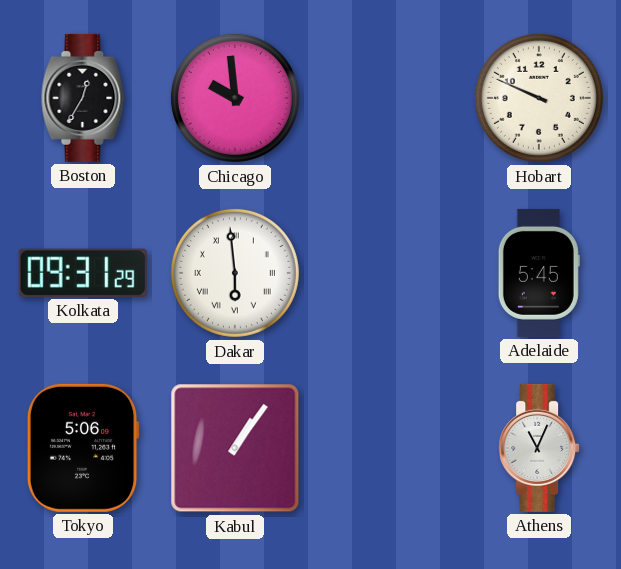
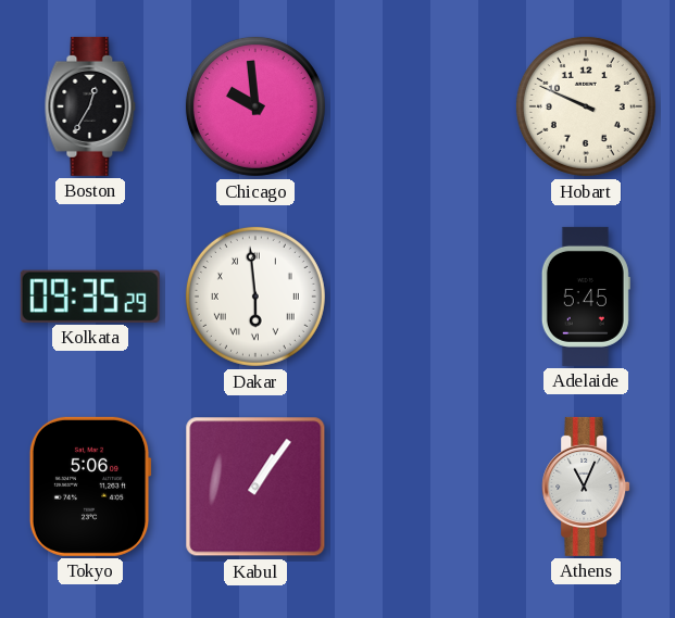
Kolkata: 09:31 -> 09:35 (90, 297)
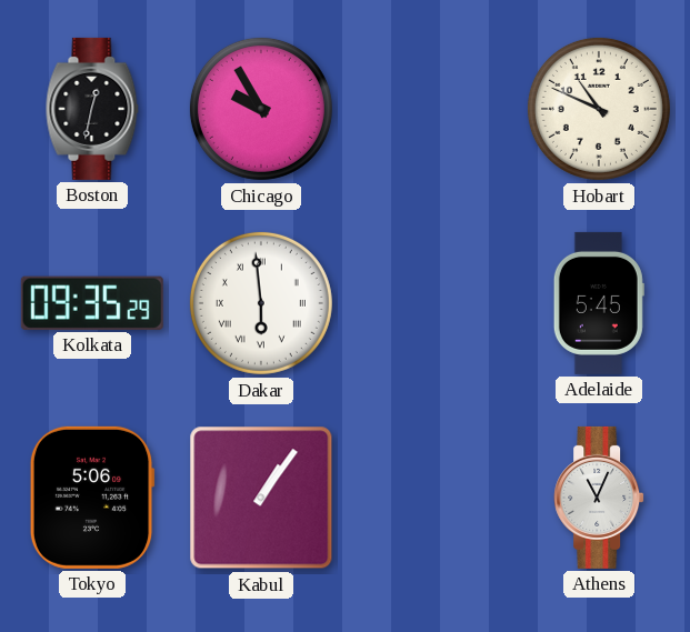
Boston: 12:35 -> 12:32 (92, 109)
Chicago: 9:59 -> 9:55 (261, 109)
Hobart: 9:49 -> 10:49 (599, 109)
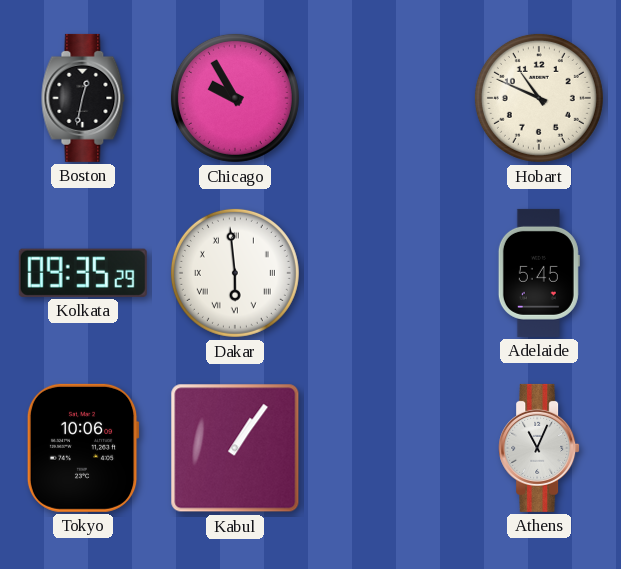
Tokyo: 5:06 -> 10:06 (83, 448)
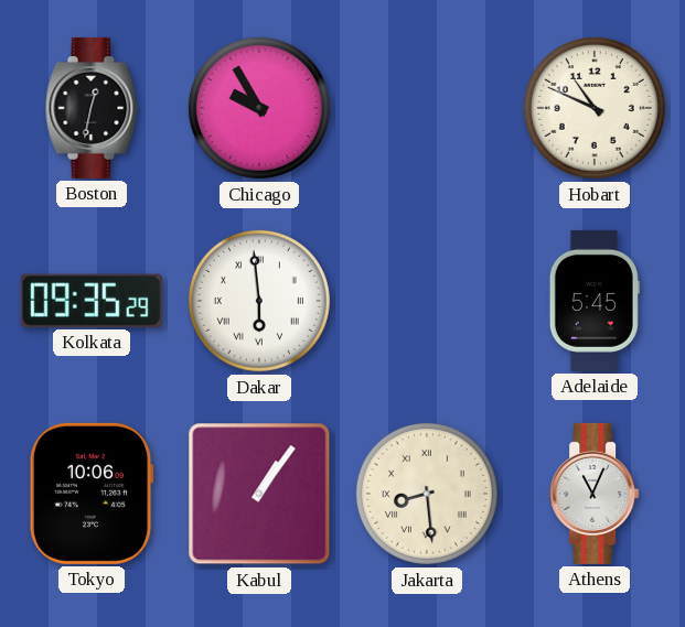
Jakarta: none -> 8:29 (427, 494)
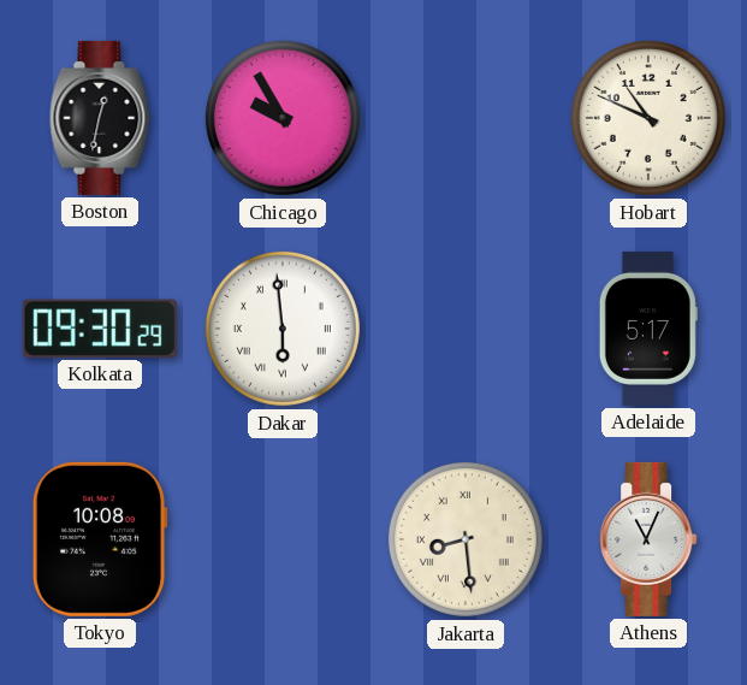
Kolkata: 09:35 -> 09:30 (100, 329)
Adelaide: 5:45 -> 5:17 (648, 329)
Tokyo: 10:06 -> 10:08 (100, 539)
Kabul: 1:06 -> none (259, 494)
